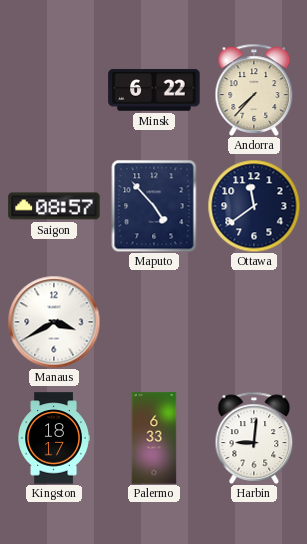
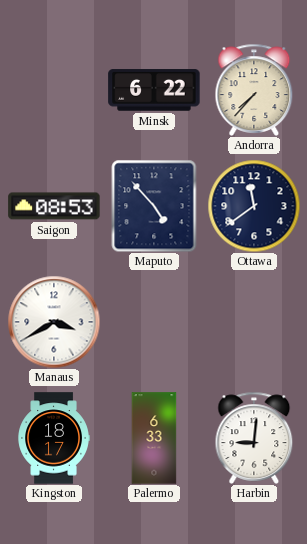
Saigon: 08:57 -> 08:53 (54, 206)
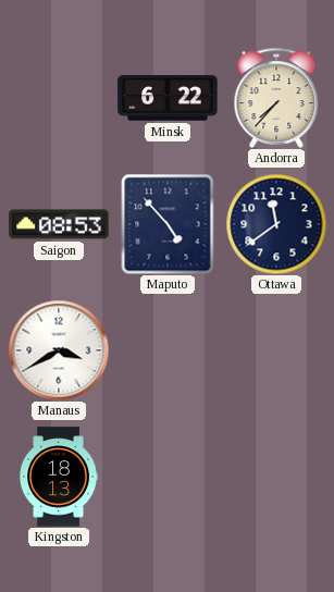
Kingston: 18:17 -> 18:13 (59, 477)
Palermo: 6:33 -> none (154, 438)
Harbin: 9:01 -> none (254, 438)
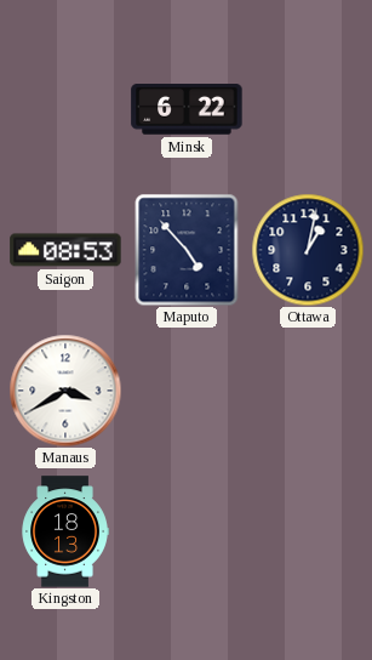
Andorra: 7:37 -> none (276, 98)
Ottawa: 11:39 -> 1:02 (308, 250)
